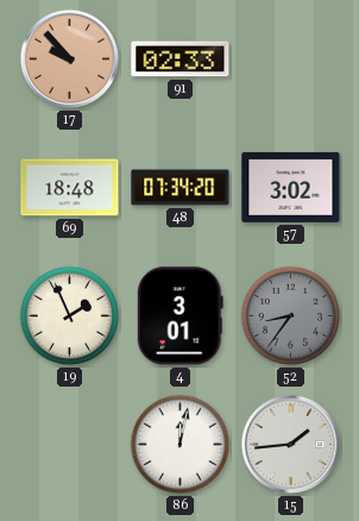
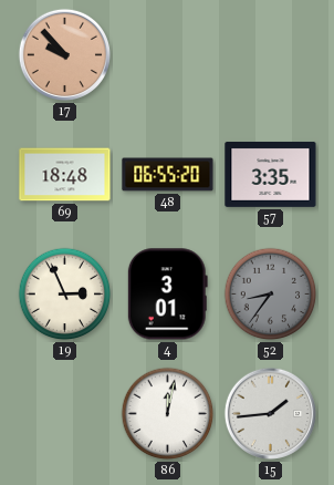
91: 02:33 -> none (181, 59)
48: 07:34 -> 06:55 (168, 175)
57: 3:02 -> 3:35 (271, 174)
19: 1:56 -> 2:56 (65, 295)
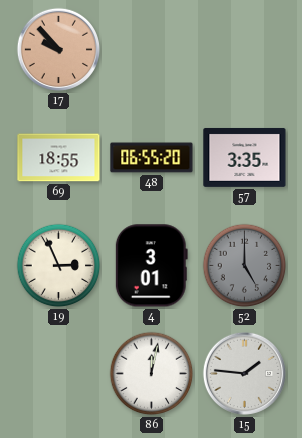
69: 18:48 -> 18:55 (59, 158)
52: 8:36 -> 5:00 (245, 266)
15: 1:44 -> 1:46 (244, 373)
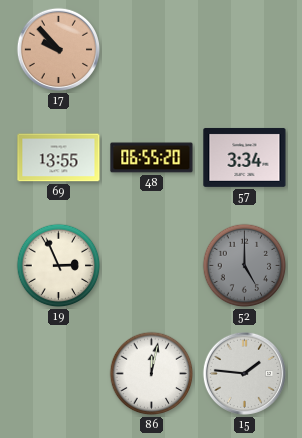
69: 18:55 -> 13:55 (59, 158)
57: 3:35 -> 3:34 (245, 157)
4: 3:01 -> none (151, 266)
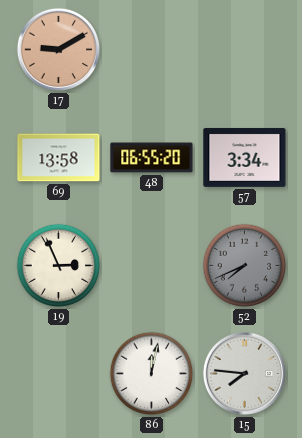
17: 9:53 -> 9:10 (58, 49)
69: 13:55 -> 13:58 (59, 158)
52: 5:00 -> 7:41 (245, 266)
15: 1:46 -> 7:46 (244, 373)
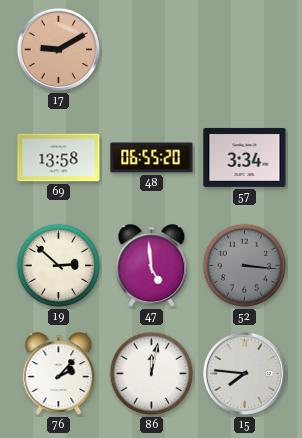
19: 2:56 -> 2:52 (59, 266)
47: none -> 4:59 (152, 266)
52: 7:41 -> 3:16 (245, 266)
76: none -> 2:07 (59, 374)
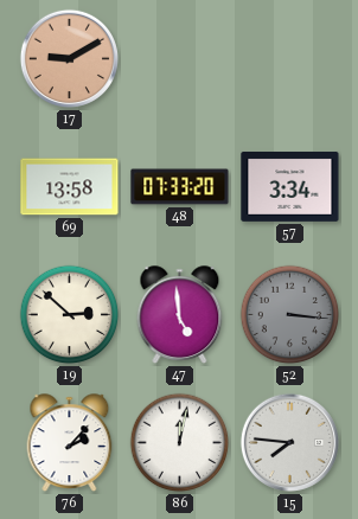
48: 06:55 -> 07:33 (180, 187)
